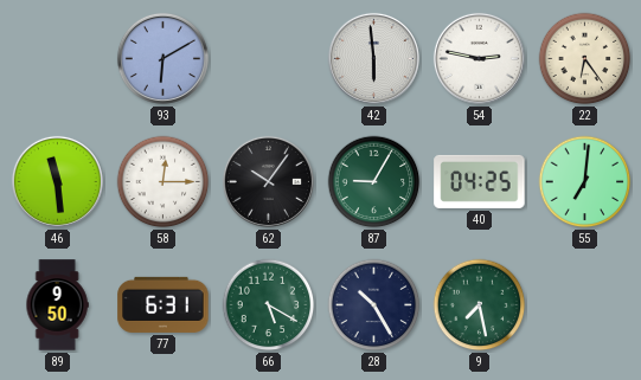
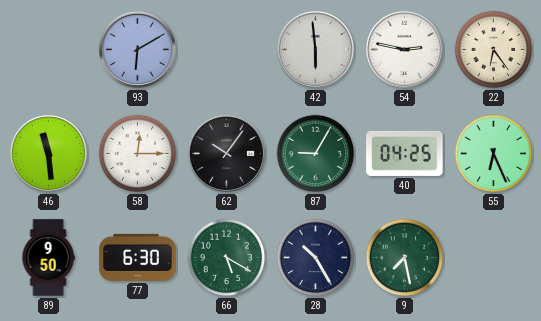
55: 7:01 -> 6:26 (494, 154)
77: 6:31 -> 6:30 (138, 257)
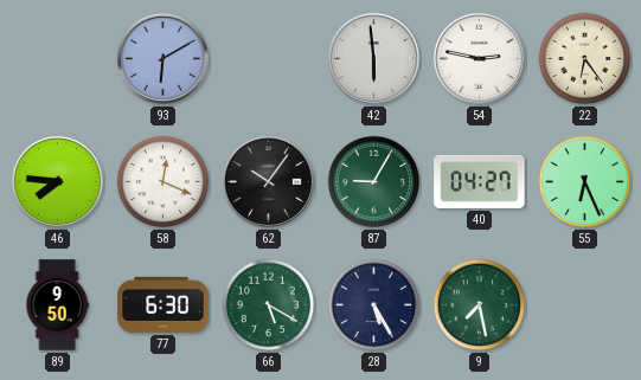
46: 11:29 -> 7:46 (57, 181)
58: 12:15 -> 12:19 (164, 182)
40: 04:25 -> 04:27 (480, 181)
28: 10:25 -> 5:25 (374, 305)
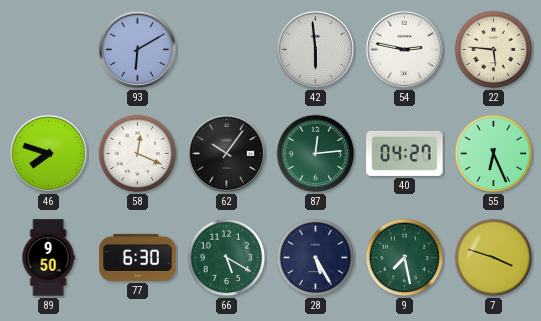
22: 6:24 -> 5:46 (494, 50)
46: 7:46 -> 7:48 (48, 153)
87: 9:05 -> 12:14 (316, 154)
7: none -> 3:48 (494, 258)
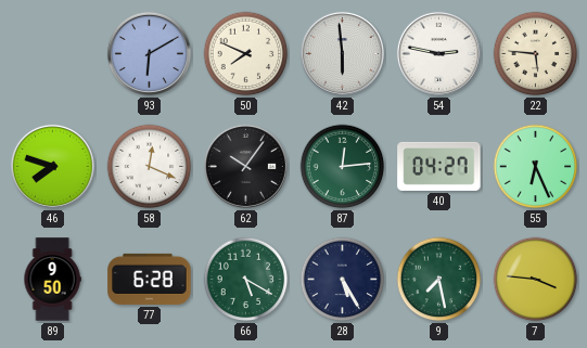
50: none -> 7:49 (246, 54)
77: 6:30 -> 6:28 (150, 279)
7: 3:48 -> 3:46 (536, 280)
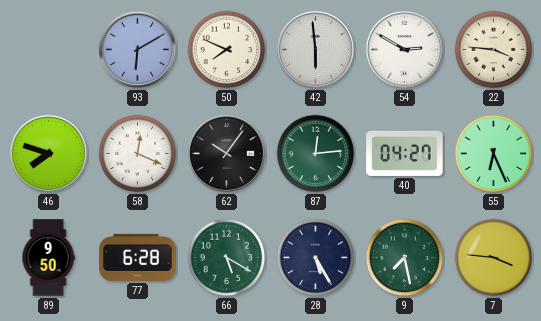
54: 2:47 -> 2:50 (404, 49)
22: 5:46 -> 3:46 (494, 50)
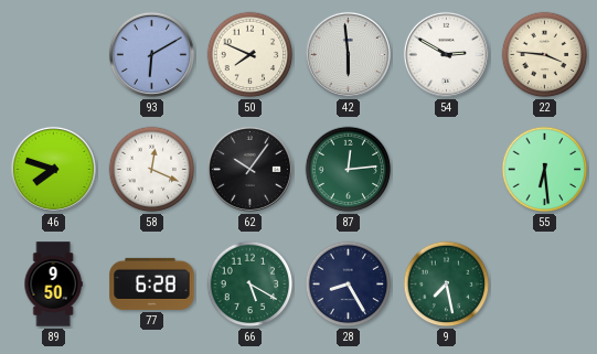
40: 04:27 -> none (405, 153)
55: 6:26 -> 6:29 (545, 170)
28: 5:25 -> 8:25 (349, 285)
7: 3:46 -> none (494, 258)
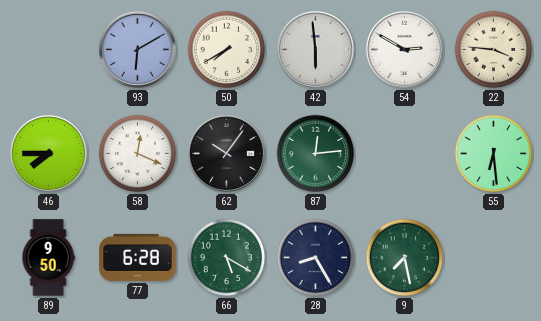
50: 7:49 -> 7:40 (227, 50)
46: 7:48 -> 7:45 (48, 153)
